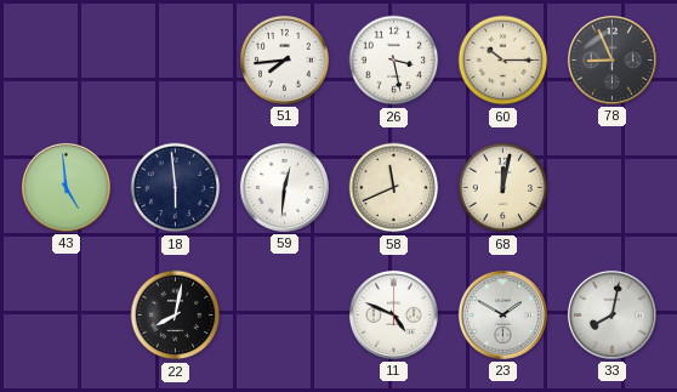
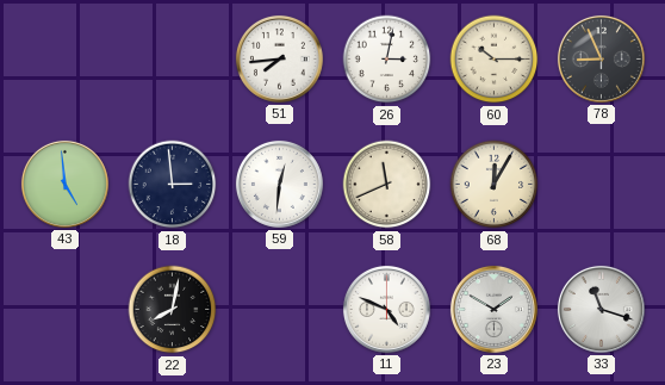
26: 3:28 -> 3:02 (387, 60)
18: 5:59 -> 2:59 (173, 185)
68: 12:02 -> 12:05 (495, 185)
33: 8:02 -> 11:18 (601, 309)
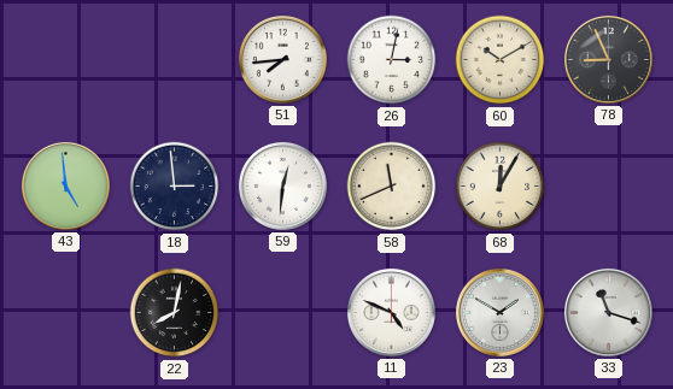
60: 10:15 -> 10:10 (501, 60)
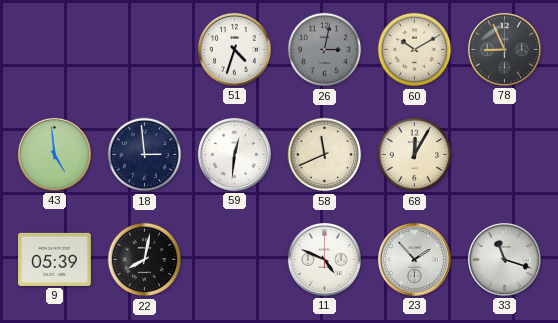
51: 7:44 -> 4:33 (234, 49)
26 dial: white -> grey (325, 50)
9: none -> 05:39 (55, 259)
23: 1:50 -> 1:53 (414, 259)
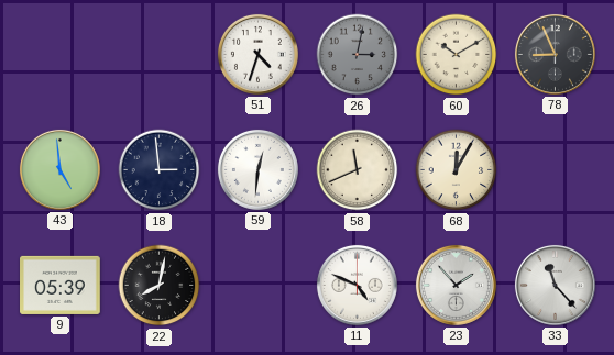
33: 11:18 -> 11:23 (555, 285)
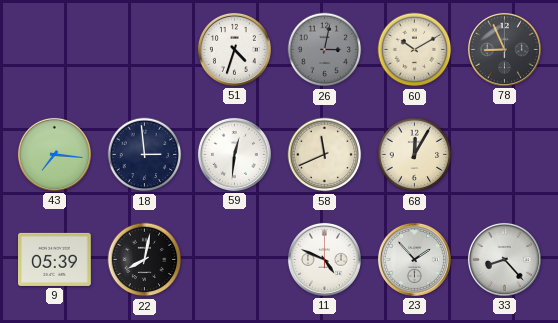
43: 4:59 -> 7:16 (54, 154)
33: 11:23 -> 8:23 (504, 259)
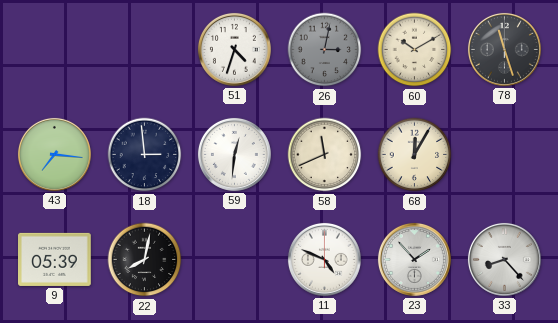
78: 8:56 -> 11:27 (504, 49)
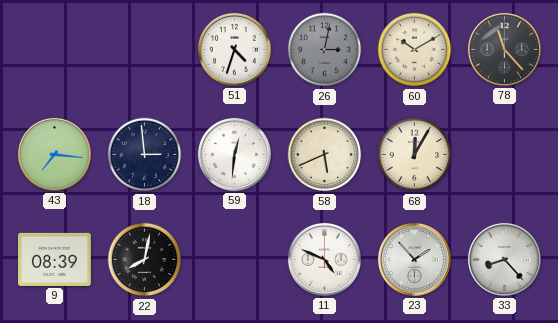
78: 11:27 -> 11:23 (504, 49)
58: 11:41 -> 5:41 (325, 155)
9: 05:39 -> 08:39 (55, 259)
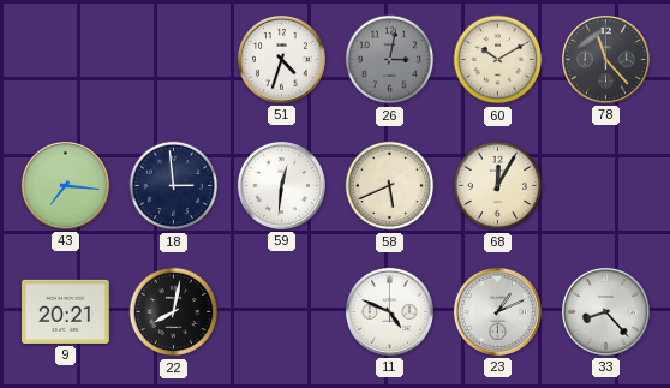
9: 08:39 -> 20:21 (66, 311)
23: 1:53 -> 1:11 (497, 311)
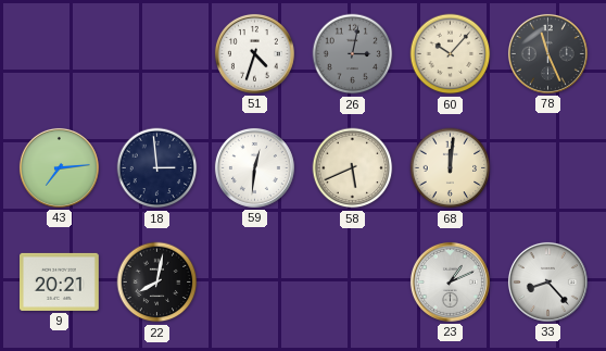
60: 10:10 -> 10:07 (451, 54)
78: 11:23 -> 11:26 (547, 53)
43: 7:16 -> 7:14 (59, 167)
68: 12:05 -> 12:01 (451, 168)
11: 4:49 -> none (389, 311)
